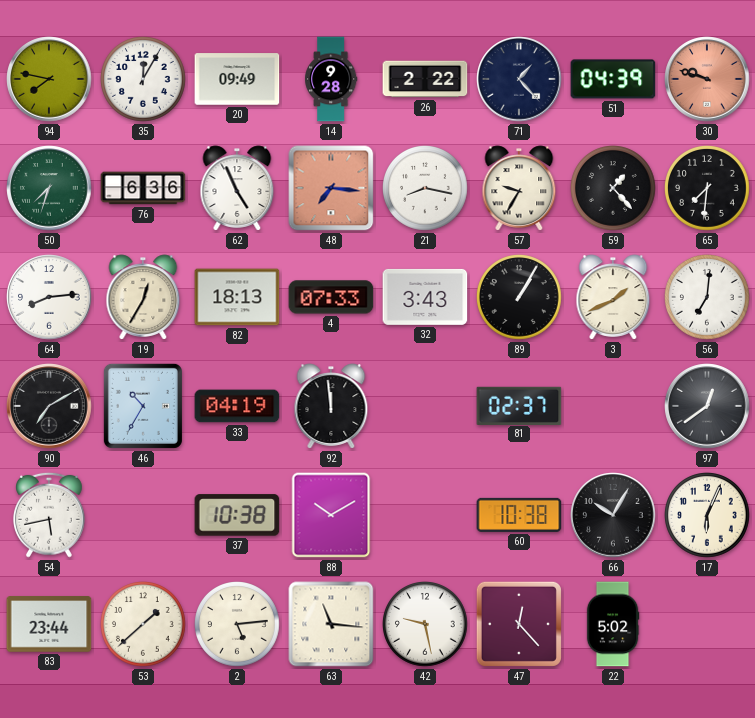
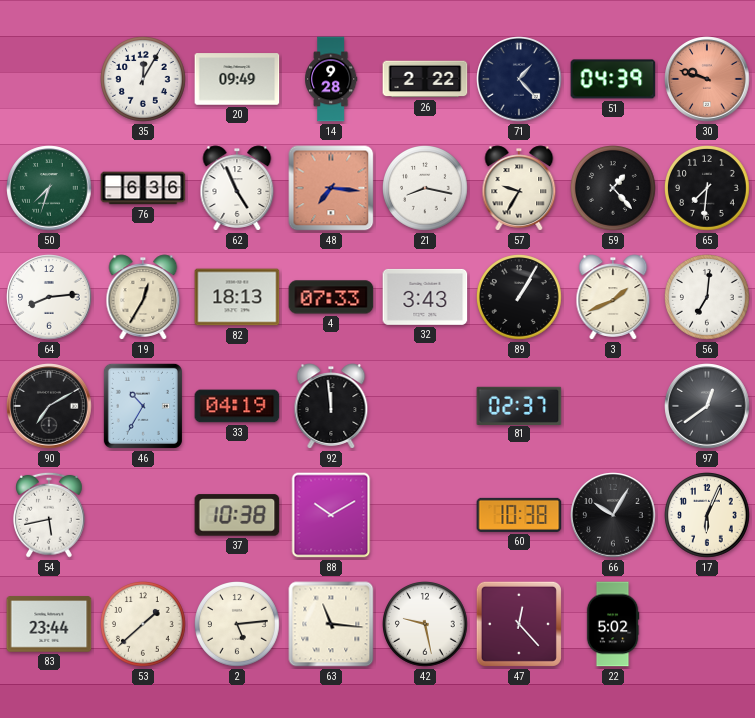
94: 7:47 -> none (49, 79)
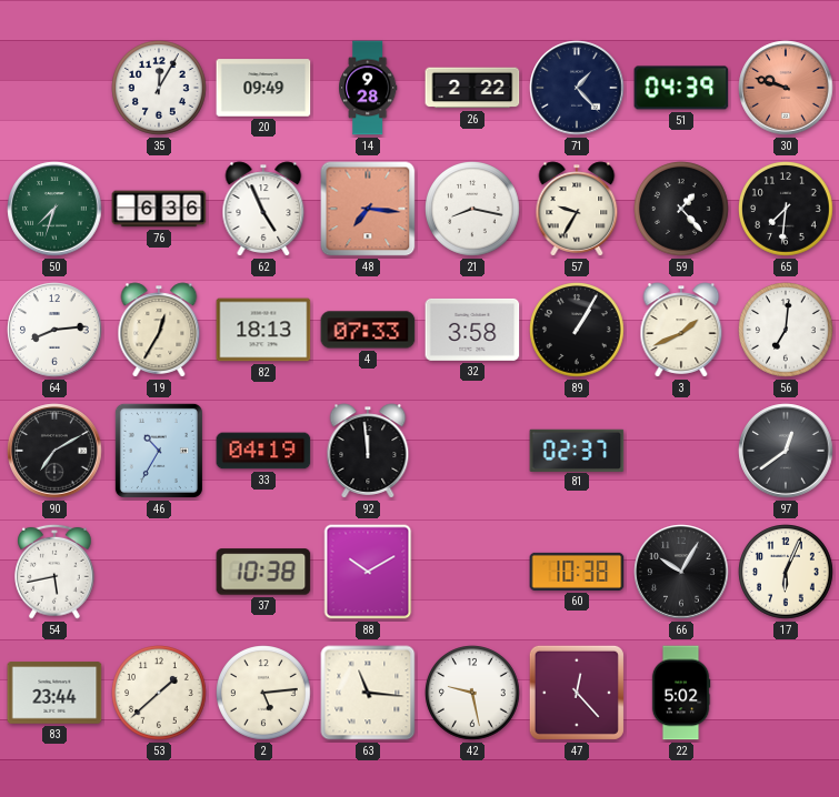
32: 3:43 -> 3:58 (472, 330)
